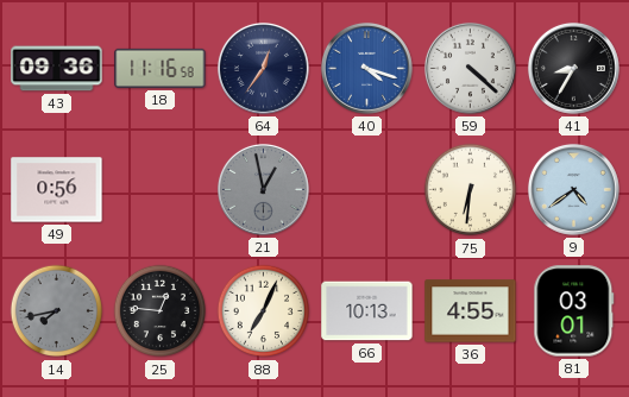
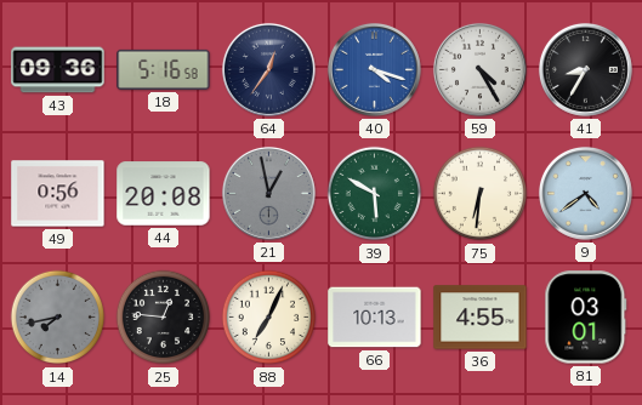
18: 11:16 -> 5:16 (164, 69)
59: 4:22 -> 4:25 (479, 69)
44: none -> 20:08 (164, 194)
39: none -> 5:50 (375, 194)
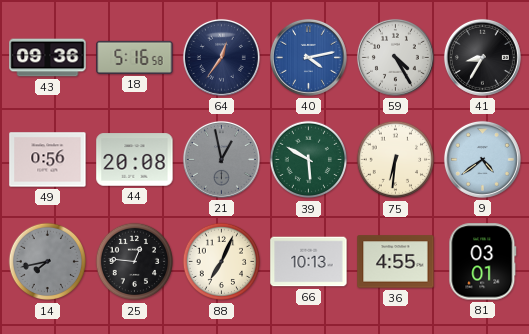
40: 4:18 -> 4:13 (308, 57)
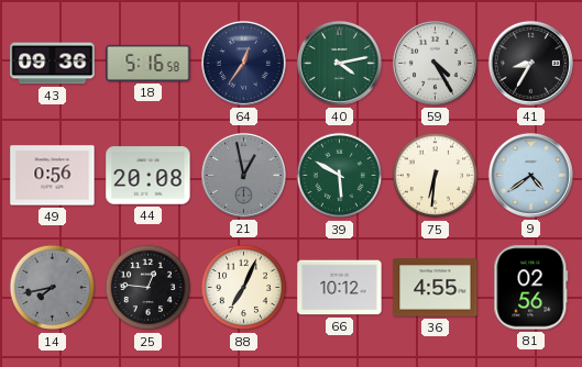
40 dial: blue -> green (339, 63)
66: 10:13 -> 10:12 (340, 288)
81: 03:01 -> 02:56 (531, 288)
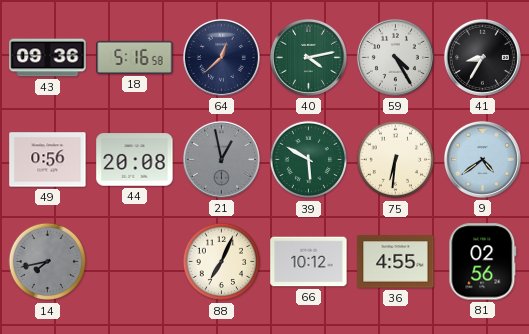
64: 12:36 -> 12:38 (221, 57)
25: 12:46 -> none (149, 288)
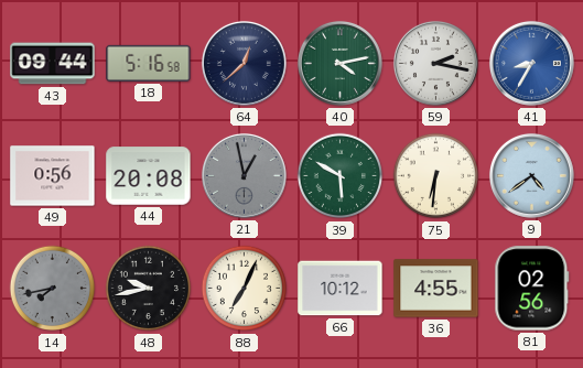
43: 09:36 -> 09:44 (53, 64)
59: 4:25 -> 2:17 (435, 63)
41 dial: black -> blue (531, 63)
48: none -> 9:43 (149, 289)
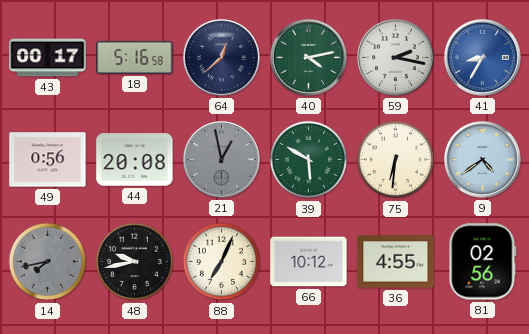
43: 09:44 -> 00:17 (48, 58)
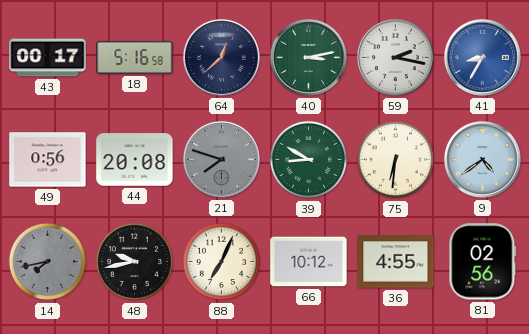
40: 4:13 -> 3:13 (308, 57)
21: 12:58 -> 7:48 (221, 159)
39: 5:50 -> 8:50 (309, 160)
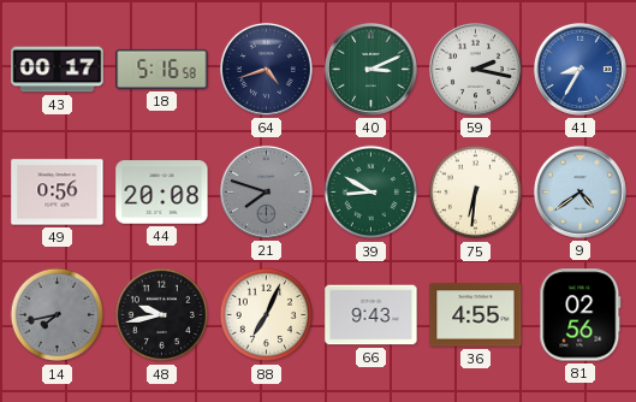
64: 12:38 -> 4:42 (266, 69)
40: 3:13 -> 3:11 (370, 69)
66: 10:12 -> 9:43 (372, 315)
